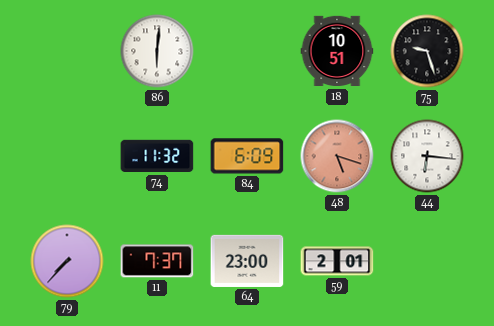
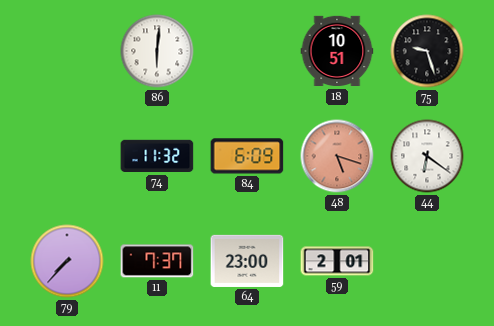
44: 6:16 -> 6:21 (427, 156)
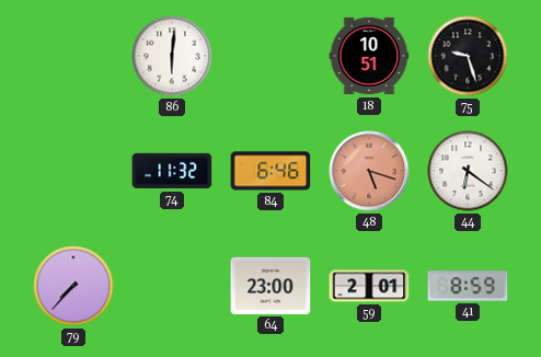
84: 6:09 -> 6:46 (270, 171)
11: 7:37 -> none (157, 261)
41: none -> 8:59 (468, 286)
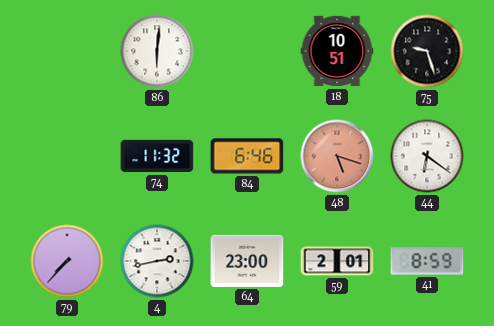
4: none -> 2:43 (157, 261)
